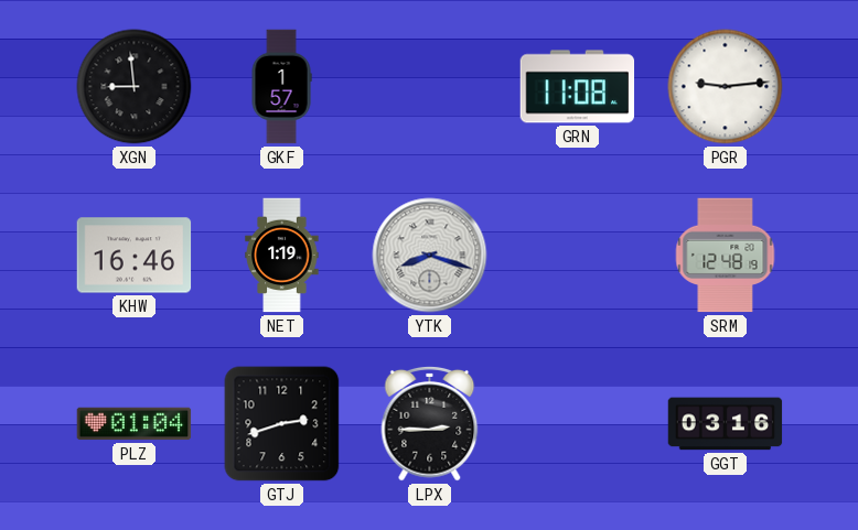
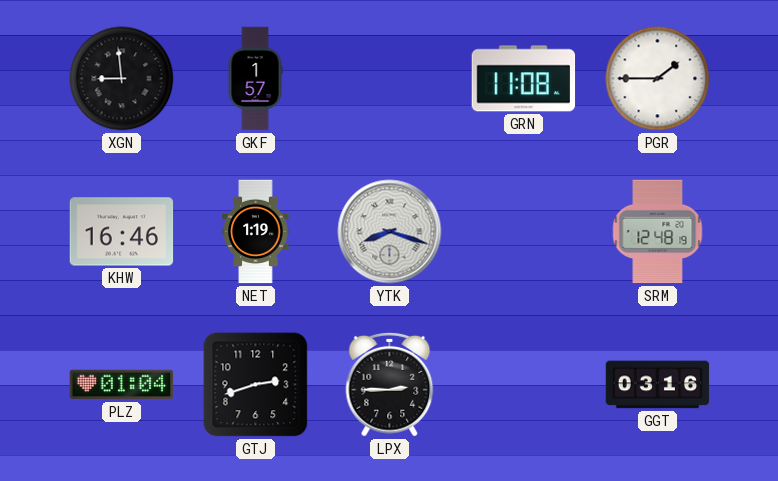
PGR: 9:14 -> 1:45 (658, 79)
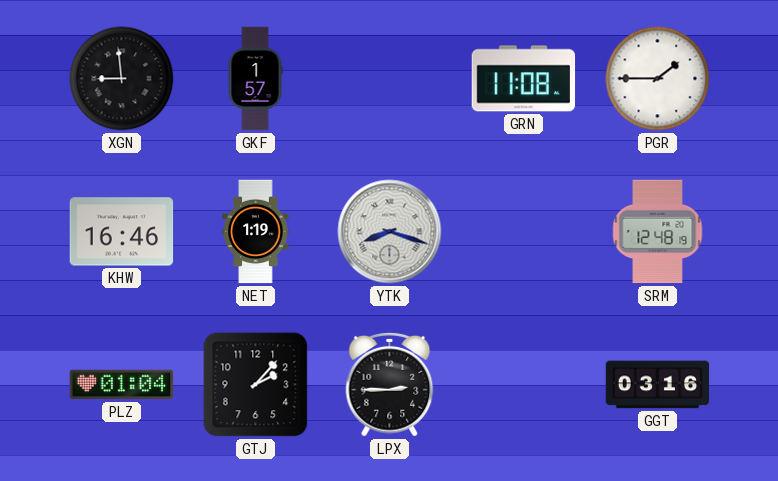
GTJ: 2:42 -> 2:07 (256, 385)
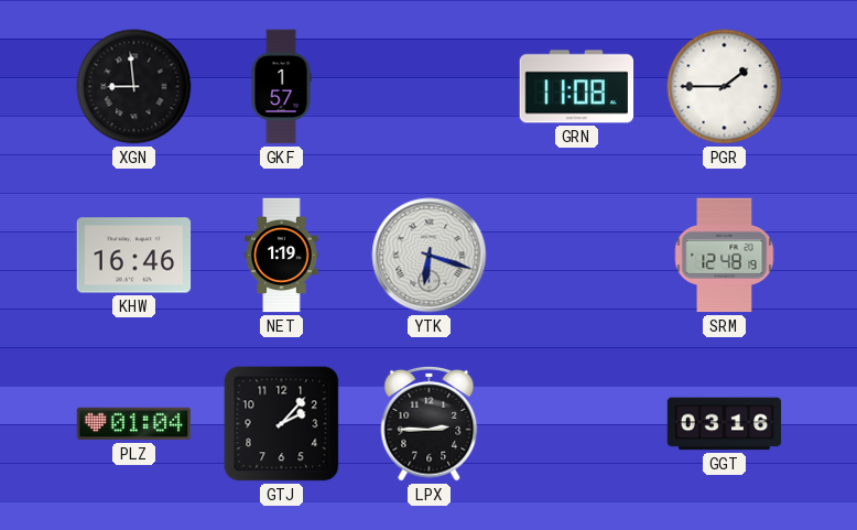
YTK: 8:18 -> 6:18 (430, 256)
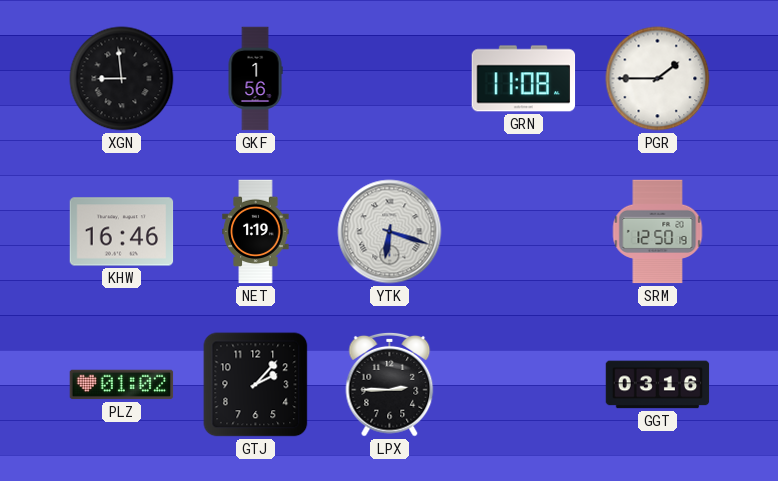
GKF: 1:57 -> 1:56 (255, 79)
SRM: 12:48 -> 12:50 (658, 232)
PLZ: 01:04 -> 01:02 (122, 385)
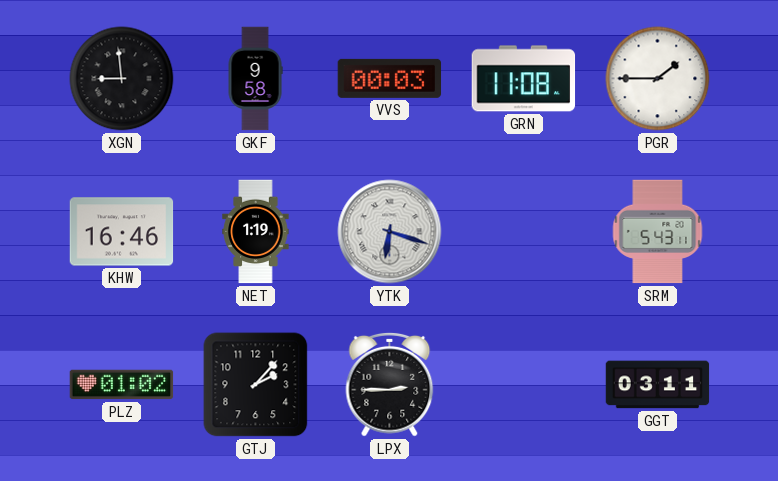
GKF: 1:56 -> 9:58 (255, 79)
VVS: none -> 00:03 (390, 78)
SRM: 12:50 -> 5:43 (658, 232)
GGT: 03:16 -> 03:11 (658, 385)
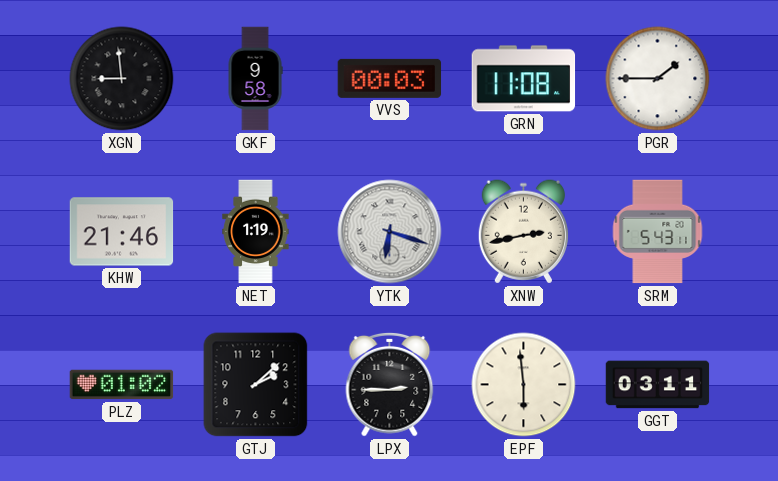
KHW: 16:46 -> 21:46 (122, 232)
XNW: none -> 2:43 (523, 232)
GTJ: 2:07 -> 2:08 (256, 385)
EPF: none -> 5:59 (524, 385)
